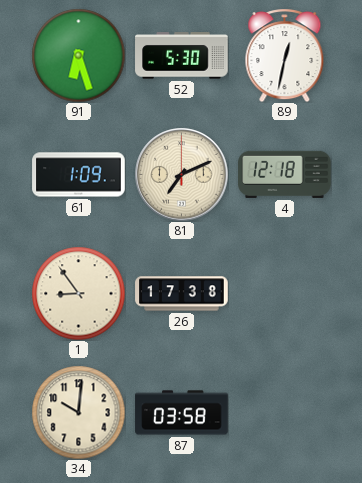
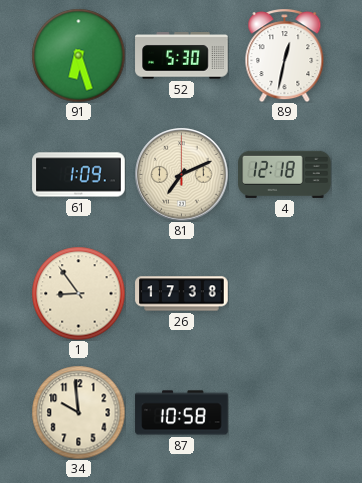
34: 10:01 -> 9:59 (78, 412)
87: 03:58 -> 10:58 (182, 413)
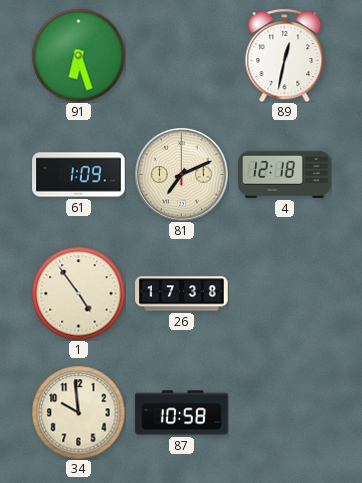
52: 5:30 -> none (182, 56)
1: 8:54 -> 4:54 (78, 293)
